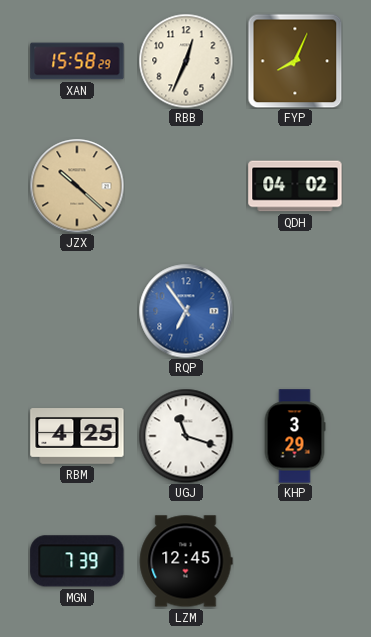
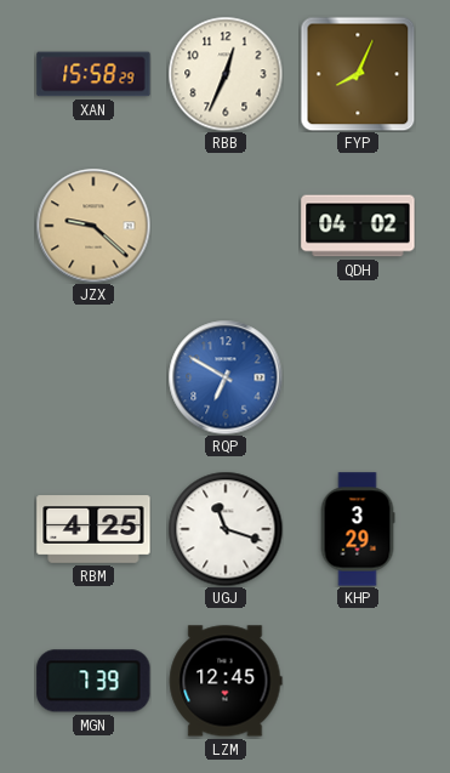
JZX: 10:22 -> 9:22 (93, 226)
RQP: 6:54 -> 6:50 (226, 377)
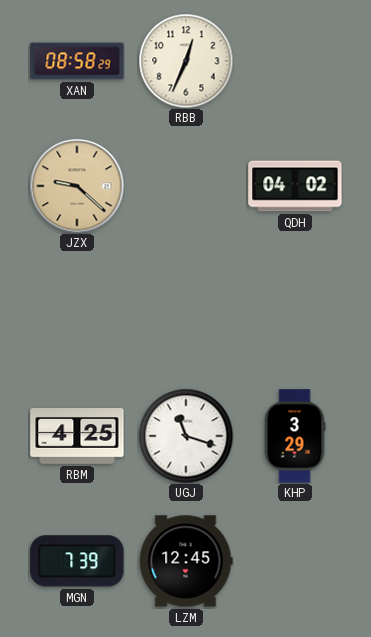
XAN: 15:58 -> 08:58 (77, 61)
FYP: 8:04 -> none (358, 74)
RQP: 6:50 -> none (226, 377)
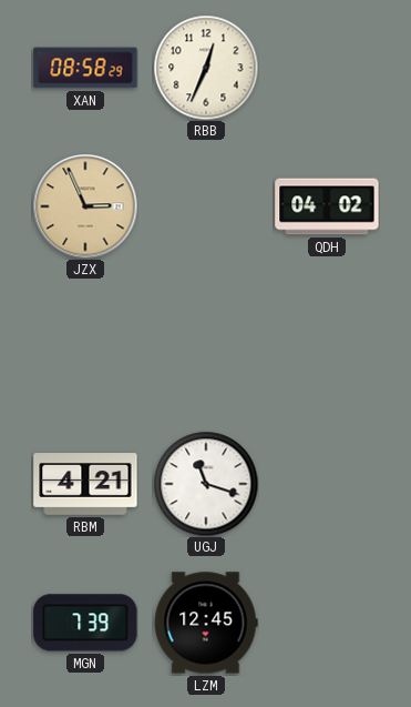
JZX: 9:22 -> 2:56 (85, 206)
RBM: 4:25 -> 4:21 (85, 484)
KHP: 3:29 -> none (295, 436)
